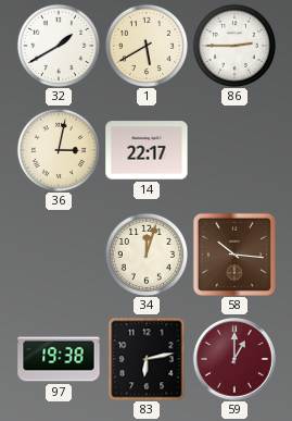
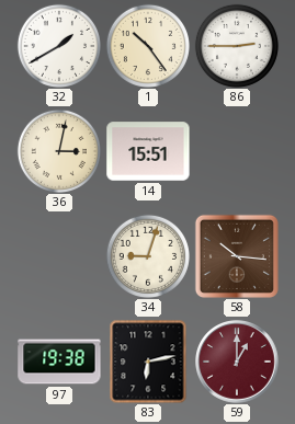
1: 5:40 -> 10:24 (148, 46)
14: 22:17 -> 15:51 (148, 151)
34: 12:03 -> 9:03 (148, 256)
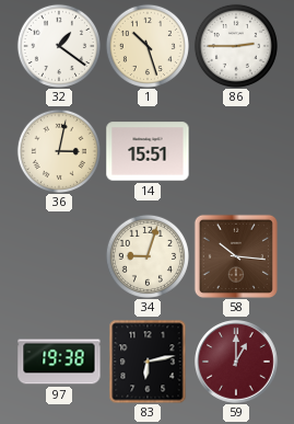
32: 1:40 -> 1:21 (59, 46)
1: 10:24 -> 10:27 (148, 46)
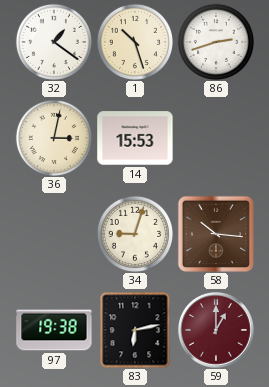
86: 2:45 -> 2:42 (216, 42)
14: 15:51 -> 15:53 (135, 138)
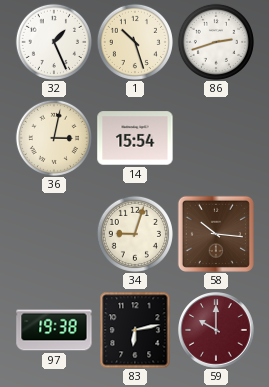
32: 1:21 -> 1:26 (54, 42)
14: 15:53 -> 15:54 (135, 138)
59: 1:00 -> 10:00 (217, 331)
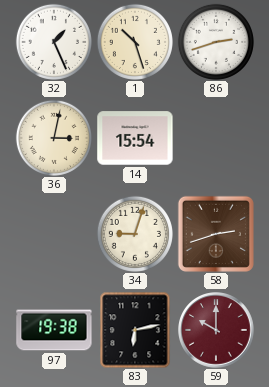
58: 10:16 -> 2:42 (216, 234)
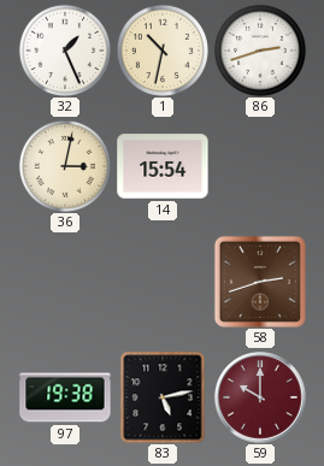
1: 10:27 -> 10:32 (163, 51)
34: 9:03 -> none (135, 234)
83: 6:13 -> 5:13 (163, 397)
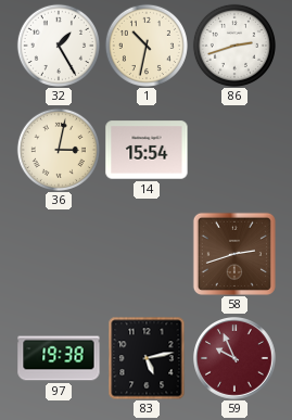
32: 1:26 -> 1:25 (59, 46)
59: 10:00 -> 9:56 (236, 359)
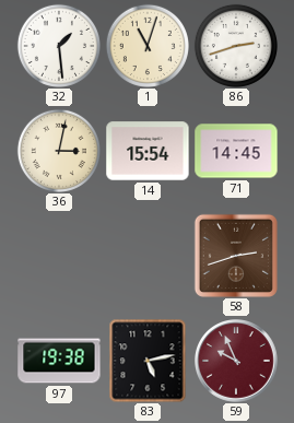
32: 1:25 -> 1:29 (59, 46)
1: 10:32 -> 11:03 (148, 46)
71: none -> 14:45 (236, 151)
